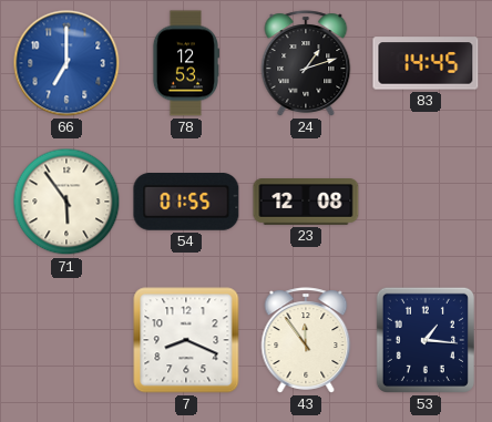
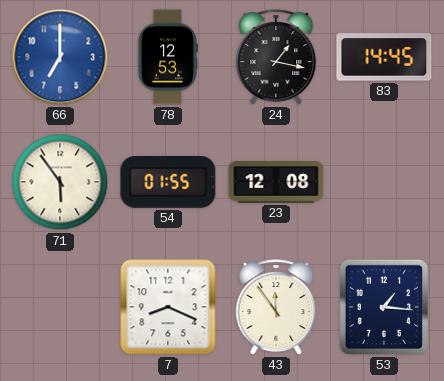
24: 1:12 -> 1:17 (276, 57)
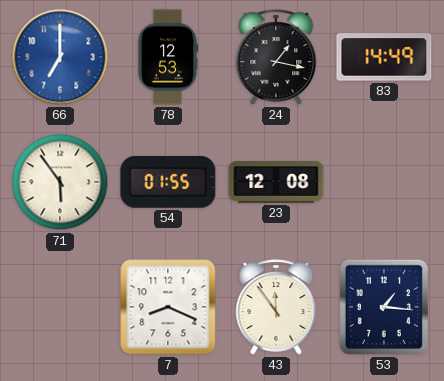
83: 14:45 -> 14:49 (384, 57)
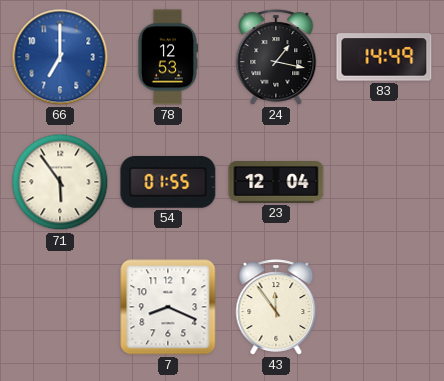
23: 12:08 -> 12:04 (276, 183)
53: 1:16 -> none (384, 307)
